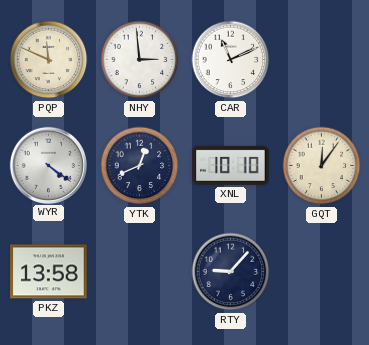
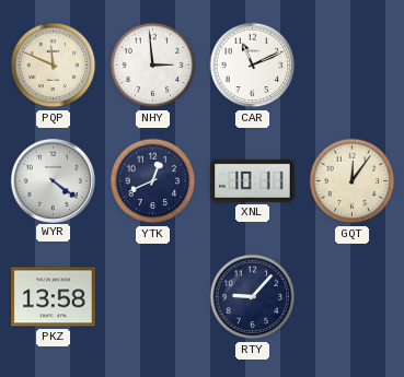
XNL: 10:10 -> 10:11 (253, 180)
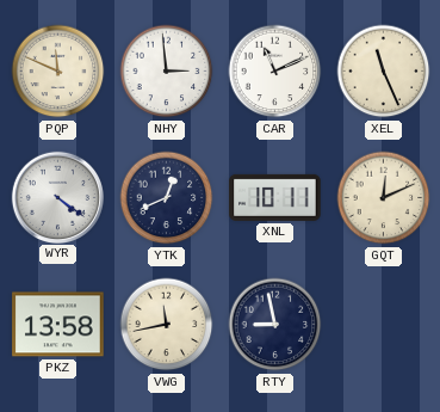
XEL: none -> 11:26 (384, 72)
GQT: 12:06 -> 12:11 (384, 198)
VWG: none -> 11:43 (167, 325)
RTY: 9:07 -> 8:58 (275, 325)
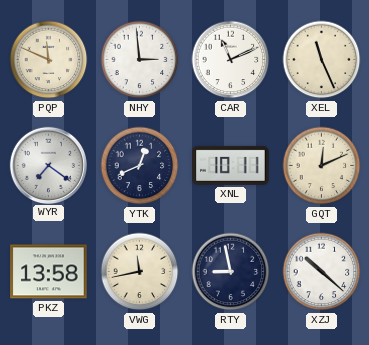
WYR: 4:21 -> 7:21 (48, 165)
XZJ: none -> 10:22 (322, 272)
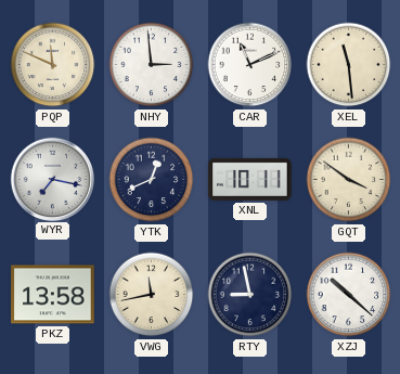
XEL: 11:26 -> 11:29 (349, 65)
WYR: 7:21 -> 7:17 (52, 179)
GQT: 12:11 -> 3:51 (349, 180)
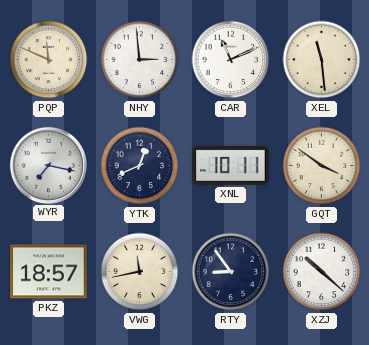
PKZ: 13:58 -> 18:57 (49, 272)
RTY: 8:58 -> 8:54 (231, 272)
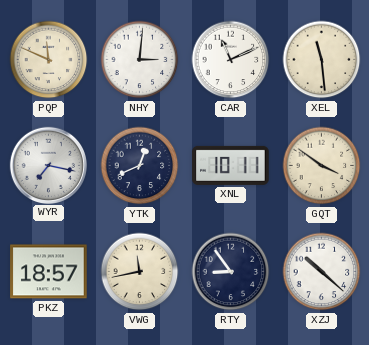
NHY: 2:59 -> 3:01 (140, 60)
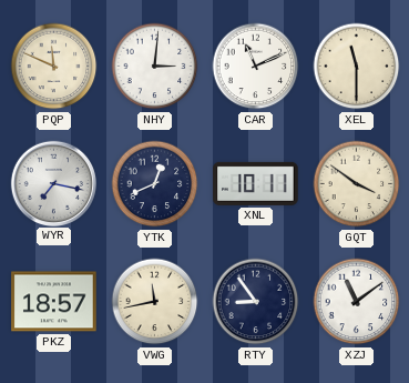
XEL: 11:29 -> 11:30 (357, 67)
XZJ: 10:22 -> 11:09 (357, 302)
